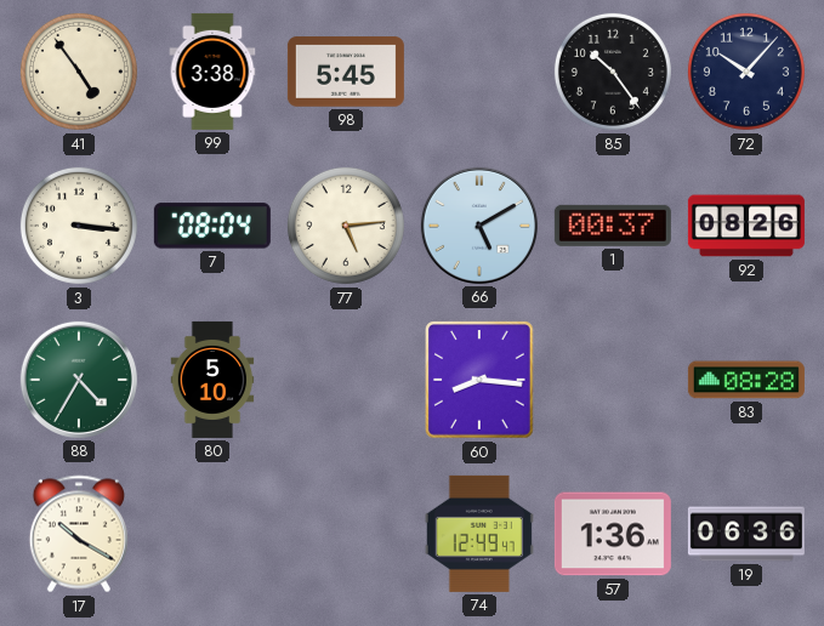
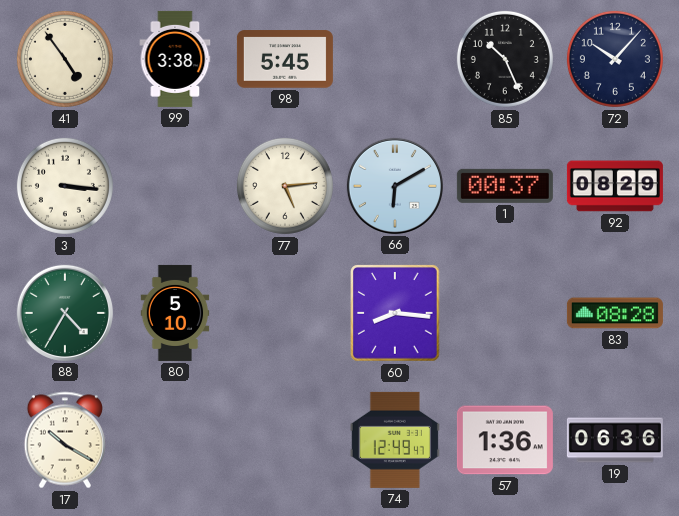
85: 10:24 -> 10:26 (505, 59)
7: 08:04 -> none (212, 226)
66: 5:10 -> 6:10 (395, 186)
92: 08:26 -> 08:29 (615, 186)
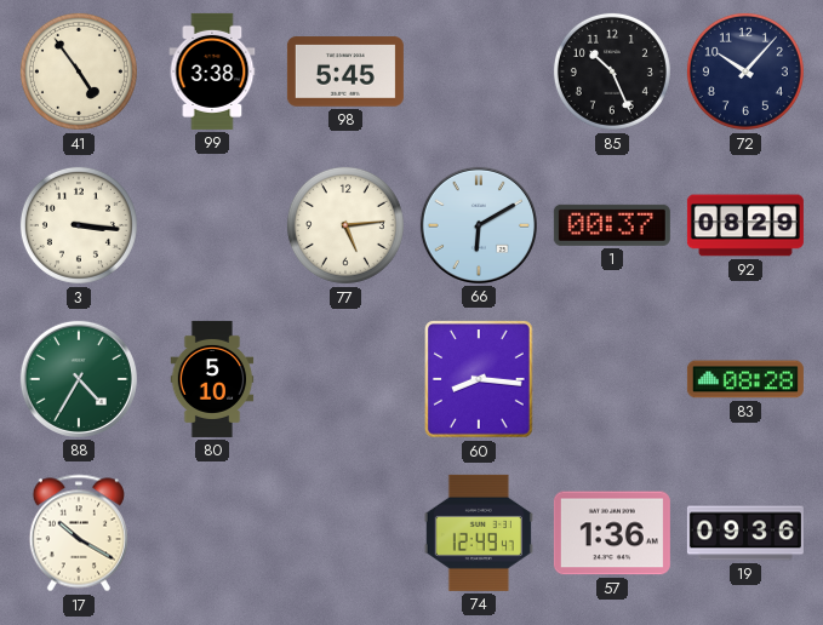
19: 06:36 -> 09:36 (745, 533)
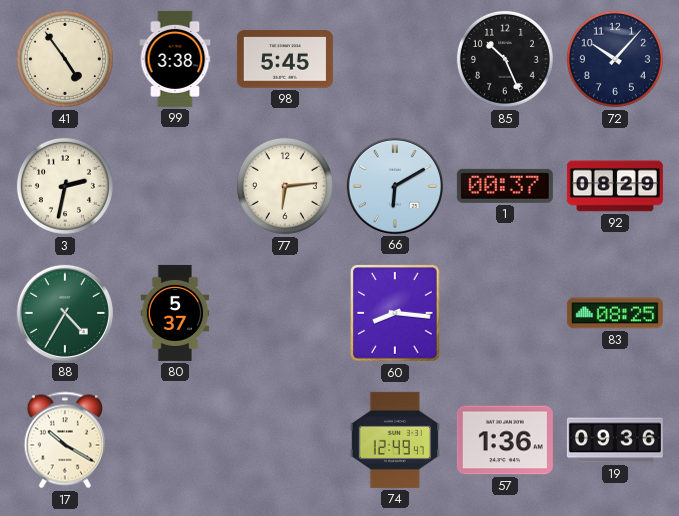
3: 3:16 -> 2:32 (65, 186)
77: 5:14 -> 6:14 (285, 186)
80: 5:10 -> 5:37 (175, 313)
83: 08:28 -> 08:25 (615, 313)
